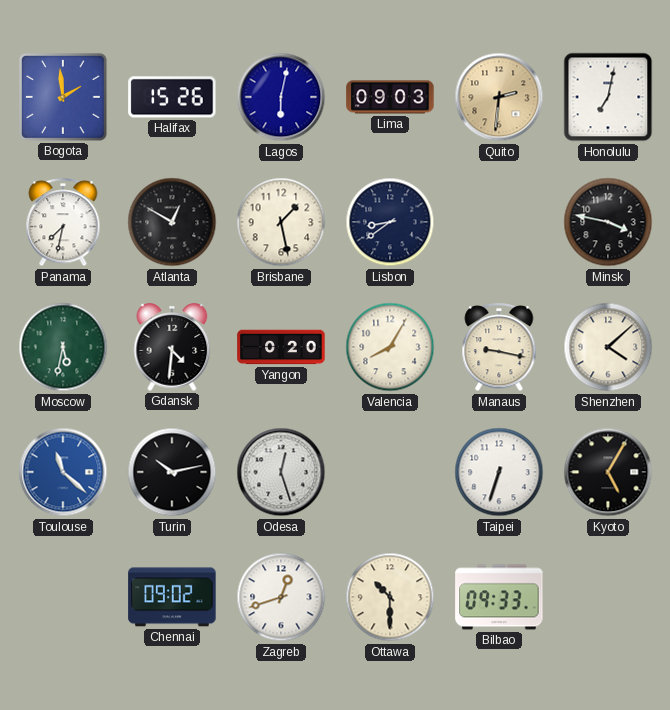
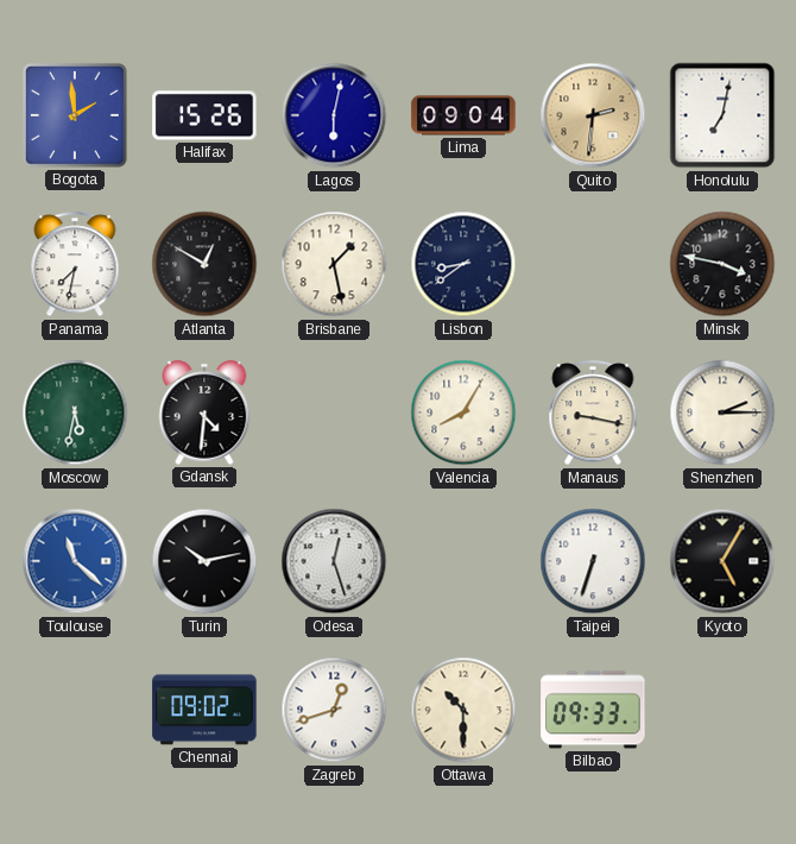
Lima: 09:03 -> 09:04 (463, 115)
Yangon: 0:20 -> none (281, 347)
Shenzhen: 4:08 -> 2:15 (722, 412)
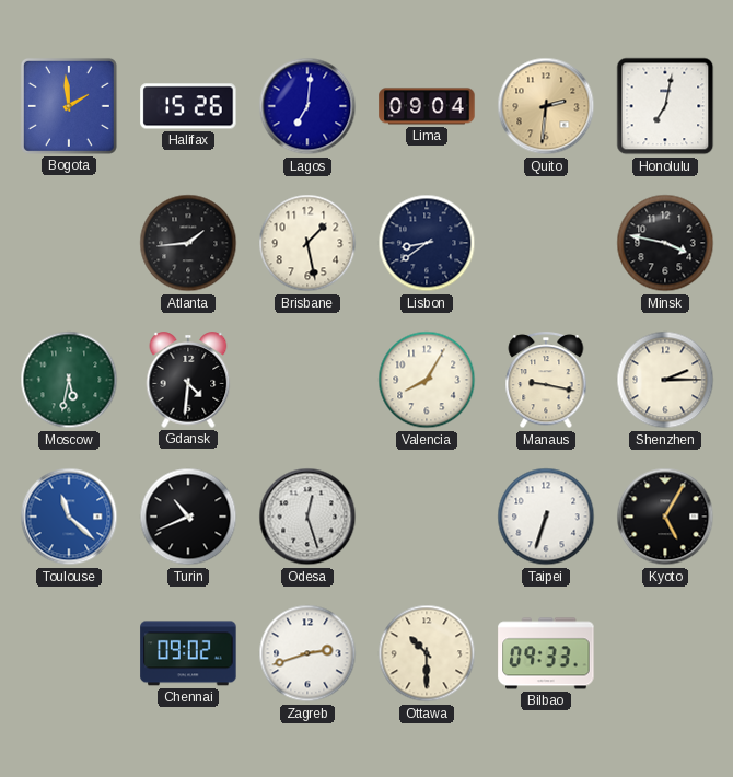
Lagos: 6:02 -> 7:01 (307, 106)
Panama: 7:32 -> none (75, 265)
Atlanta: 12:50 -> 1:44 (188, 243)
Turin: 10:13 -> 10:41 (188, 517)
Zagreb: 12:42 -> 2:42 (307, 653)
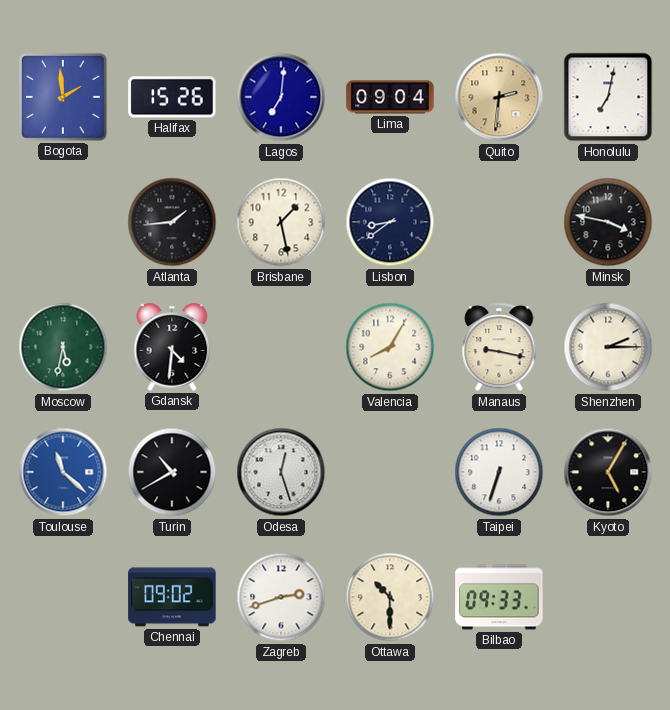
Turin: 10:41 -> 10:40 (172, 472)
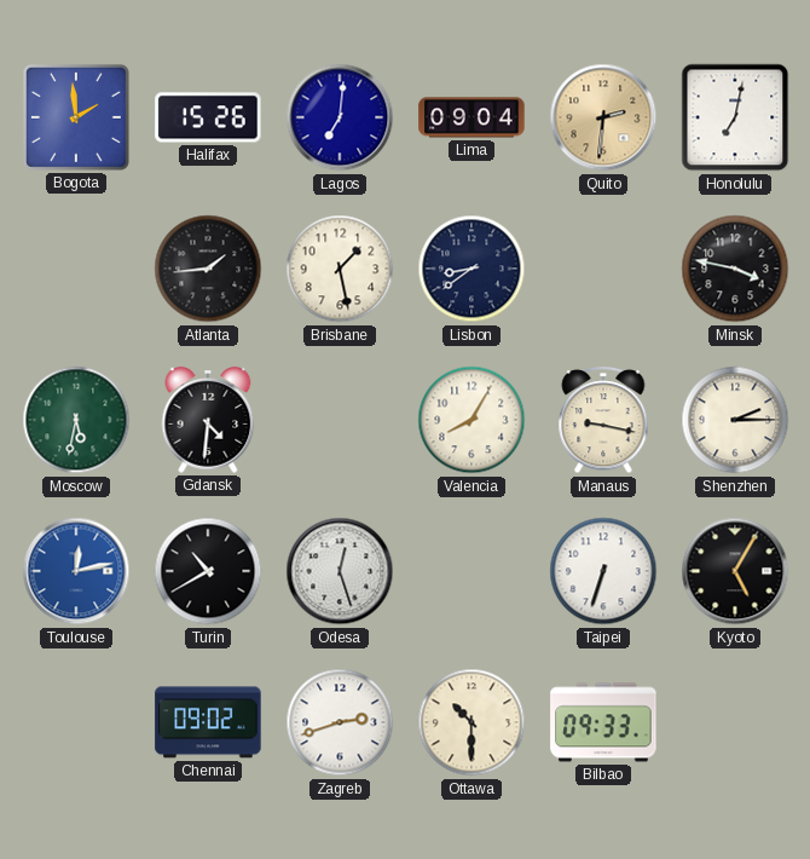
Toulouse: 11:22 -> 12:13 (76, 571)
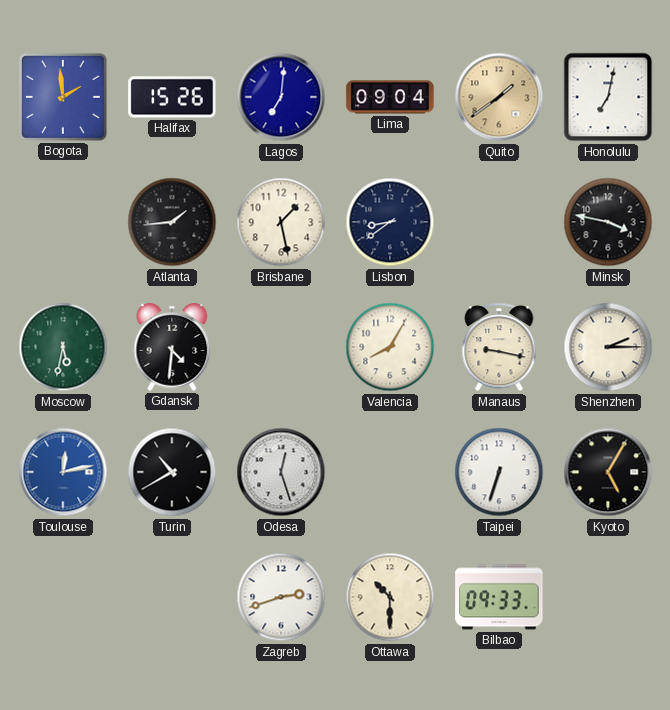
Quito: 2:31 -> 1:39 (499, 97)
Chennai: 09:02 -> none (208, 722)
